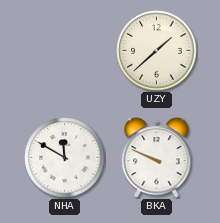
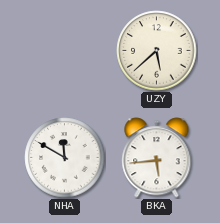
UZY: 1:38 -> 5:38 (157, 51)
BKA: 9:49 -> 5:44 (157, 158)
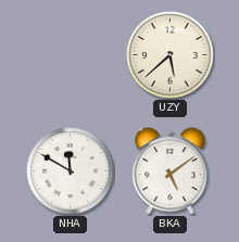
BKA: 5:44 -> 5:09 (171, 171)
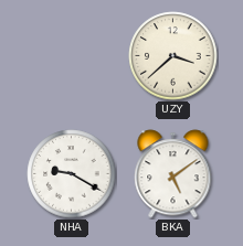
UZY: 5:38 -> 3:38 (173, 56)
NHA: 11:50 -> 9:20 (72, 174)
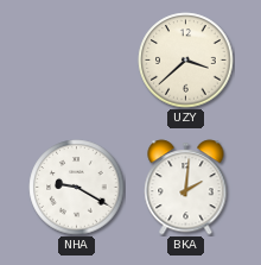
BKA: 5:09 -> 2:01 (186, 188)
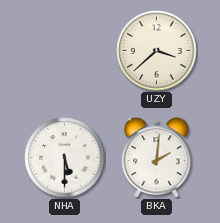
NHA: 9:20 -> 5:30 (65, 158)
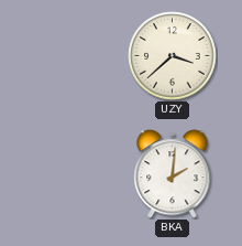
NHA: 5:30 -> none (65, 158)
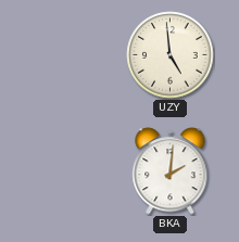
UZY: 3:38 -> 4:59 (171, 55)
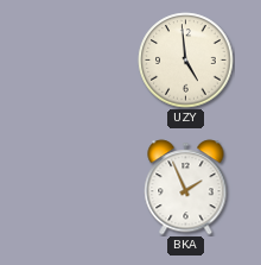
BKA: 2:01 -> 1:56 (186, 188)
